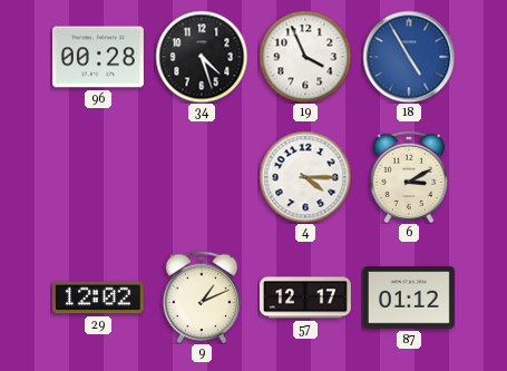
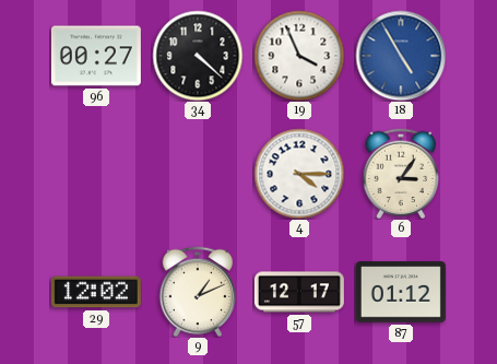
96: 00:28 -> 00:27 (96, 56)
34: 4:27 -> 4:22 (198, 56)
6: 3:10 -> 3:06 (401, 173)
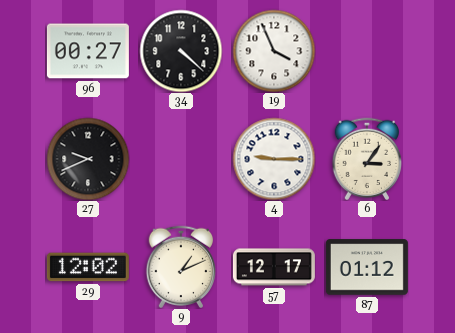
18: 4:55 -> none (401, 56)
27: none -> 9:41 (88, 159)
4: 4:15 -> 9:15 (274, 159)
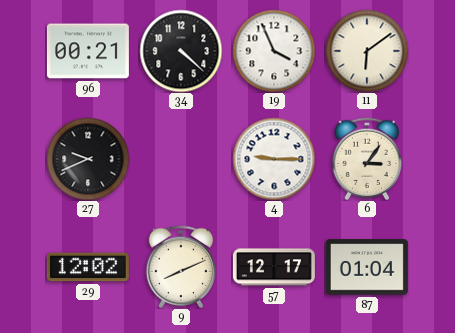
96: 00:27 -> 00:21 (88, 51)
11: none -> 6:09 (367, 51)
9: 1:11 -> 8:11 (181, 266)
87: 01:12 -> 01:04 (367, 267)
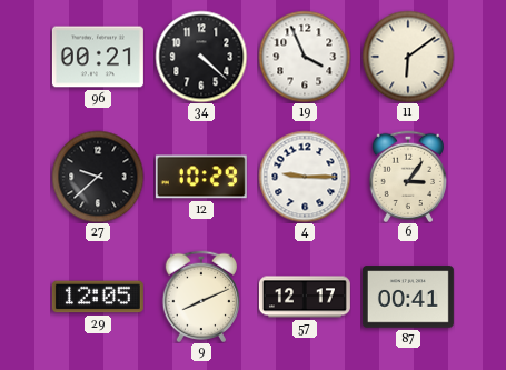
27: 9:41 -> 9:38 (98, 177)
12: none -> 10:29 (201, 177)
29: 12:02 -> 12:05 (98, 297)
87: 01:04 -> 00:41 (408, 297)
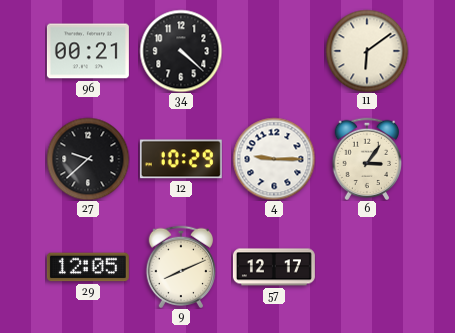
19: 3:56 -> none (305, 57)
87: 00:41 -> none (408, 297)
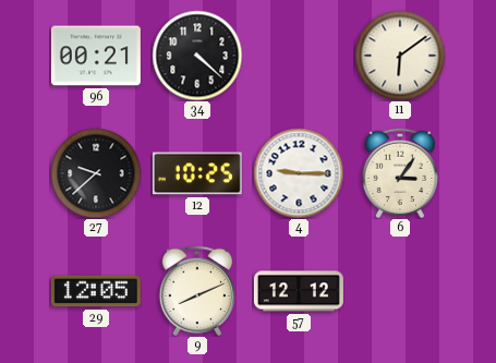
12: 10:29 -> 10:25 (197, 173)
57: 12:17 -> 12:12 (299, 291)
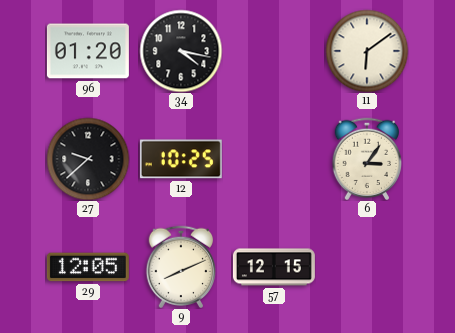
96: 00:21 -> 01:20 (88, 51)
34: 4:22 -> 4:17 (181, 51)
4: 9:15 -> none (299, 173)
57: 12:12 -> 12:15 (274, 267)
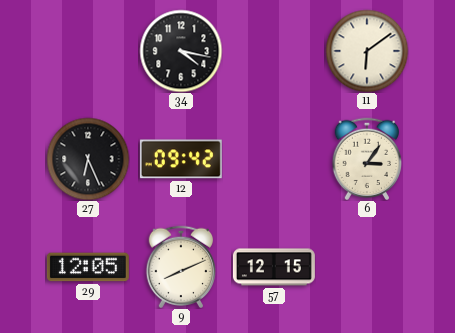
96: 01:20 -> none (88, 51)
27: 9:38 -> 6:26 (88, 159)
12: 10:25 -> 09:42 (181, 159)
